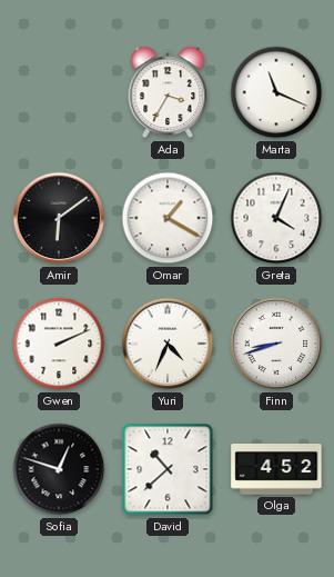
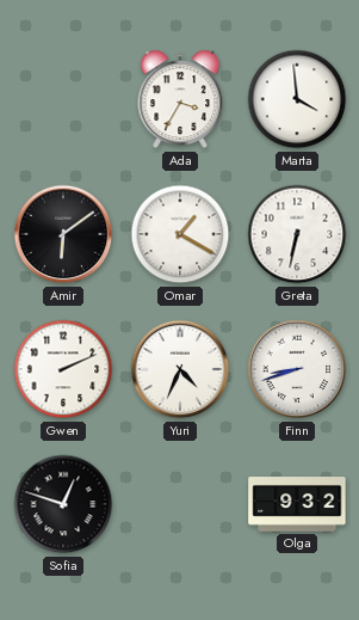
Marta: 11:19 -> 3:59 (297, 99)
Greta: 4:04 -> 6:32 (297, 234)
David: 10:38 -> none (168, 469)
Olga: 4:52 -> 9:32 (297, 505)
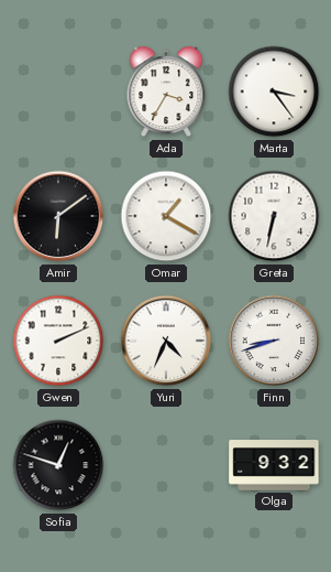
Marta: 3:59 -> 3:24 (274, 91)
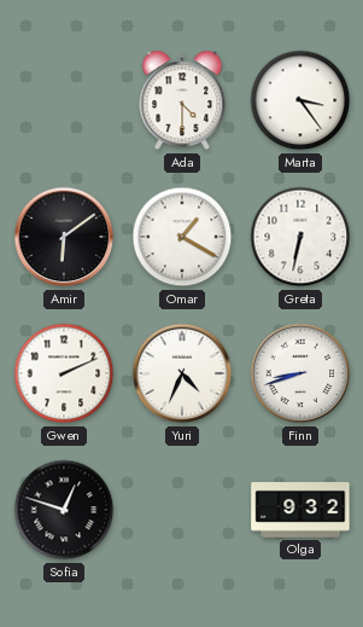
Ada: 3:35 -> 4:30 (182, 100)
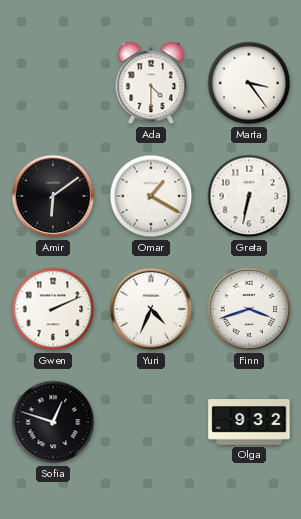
Finn: 8:42 -> 3:42 (249, 309)
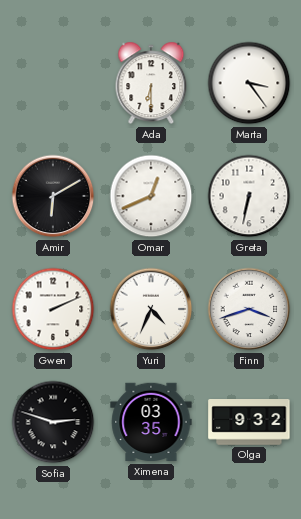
Ada: 4:30 -> 6:30 (151, 83)
Amir: 6:09 -> 6:10 (53, 196)
Omar: 1:20 -> 12:41 (151, 196)
Sofia: 12:48 -> 2:48 (53, 422)
Ximena: none -> 03:35 (151, 422)
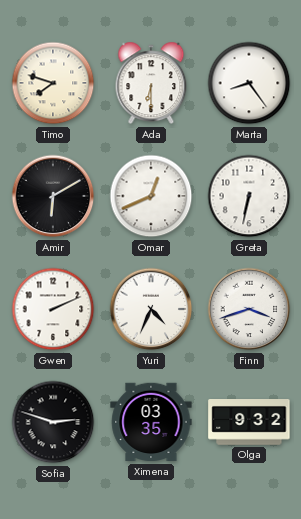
Timo: none -> 7:48 (53, 83)
Marta: 3:24 -> 8:24 (249, 83)
